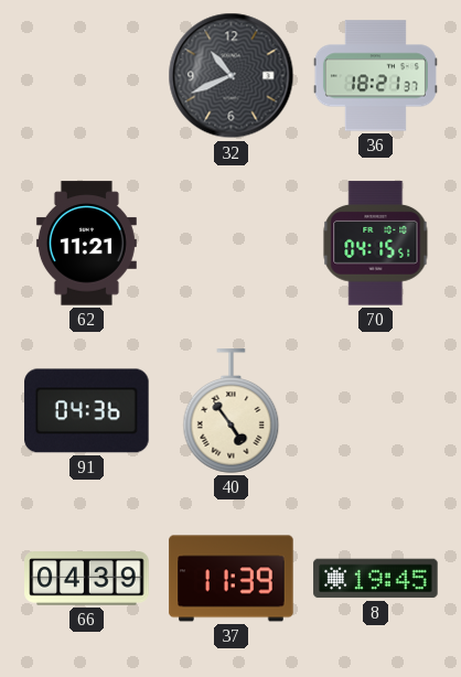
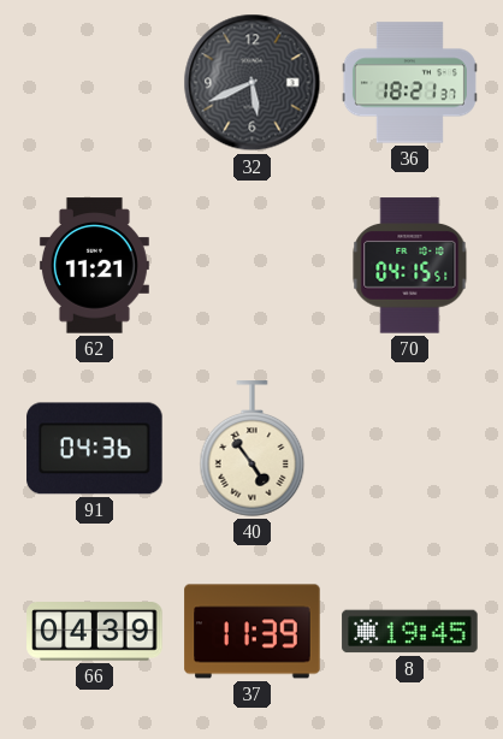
32: 10:41 -> 5:41 (253, 83)
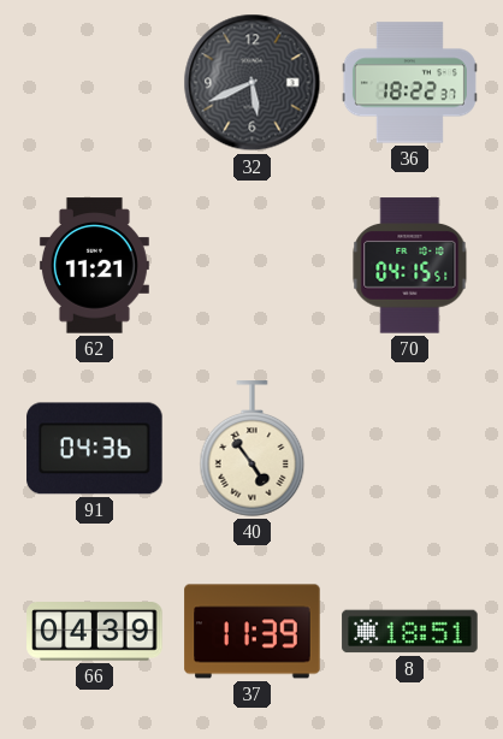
36: 18:21 -> 18:22 (409, 83)
8: 19:45 -> 18:51 (410, 632)
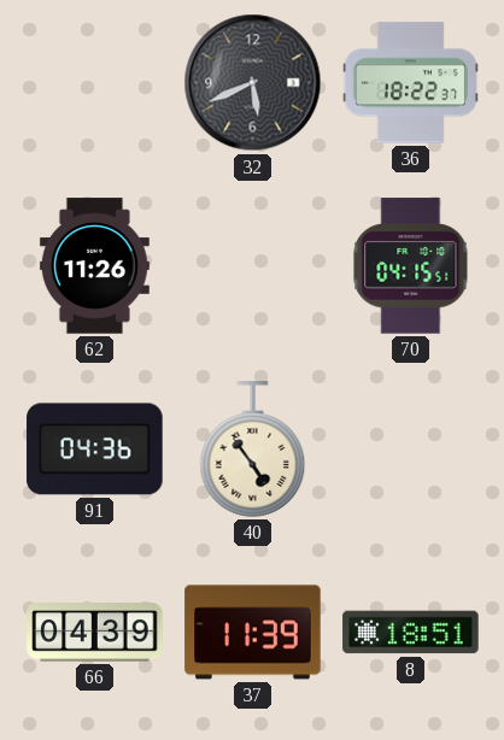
62: 11:21 -> 11:26 (94, 266)
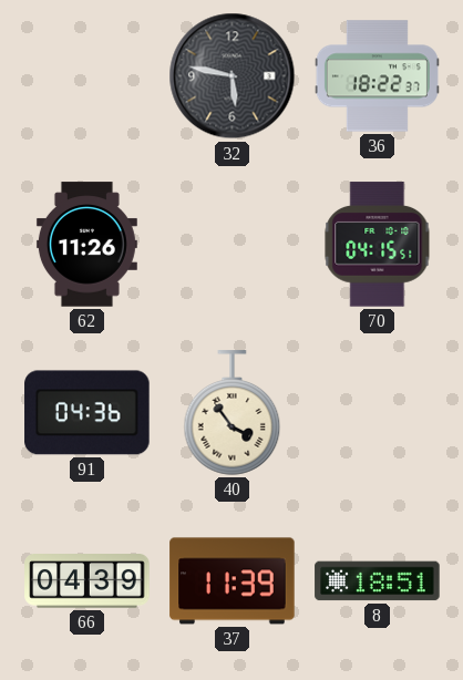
32: 5:41 -> 5:47 (233, 76)
40: 4:54 -> 3:54 (233, 413)
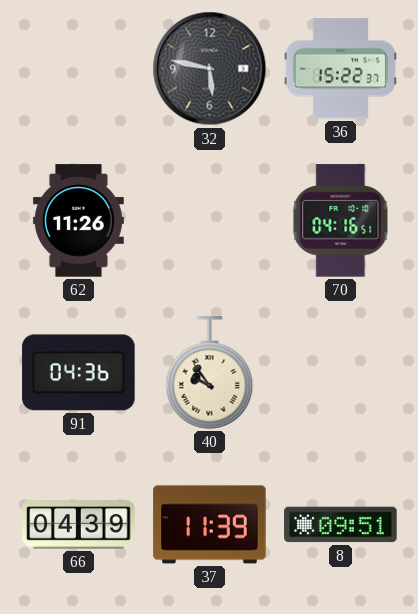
36: 18:22 -> 15:22 (340, 69)
70: 04:15 -> 04:16 (341, 221)
40: 3:54 -> 9:54 (210, 373)
8: 18:51 -> 09:51 (341, 525)
